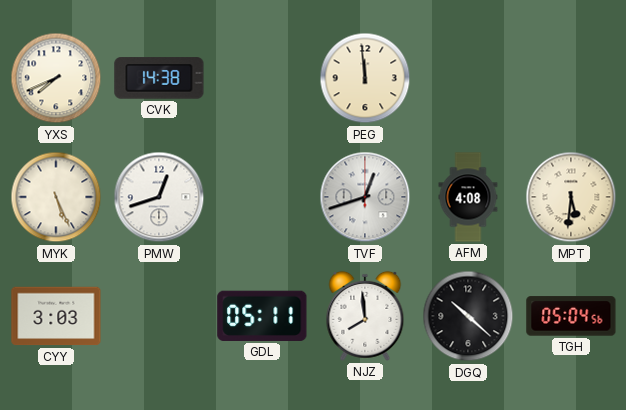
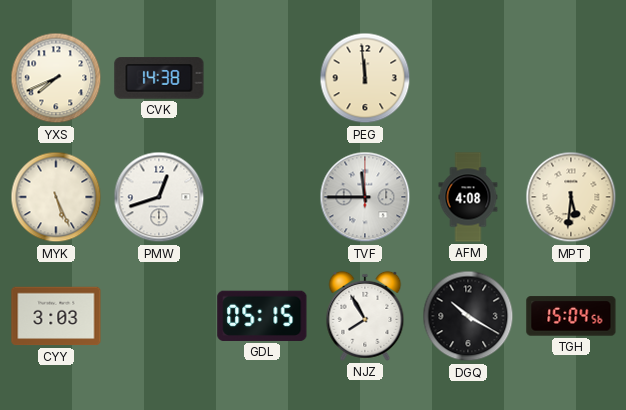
TVF: 12:42 -> 11:45 (365, 197)
GDL: 05:11 -> 05:15 (262, 316)
NJZ: 7:59 -> 7:55 (365, 316)
DGQ: 10:22 -> 10:20 (468, 316)
TGH: 05:04 -> 15:04 (571, 316)
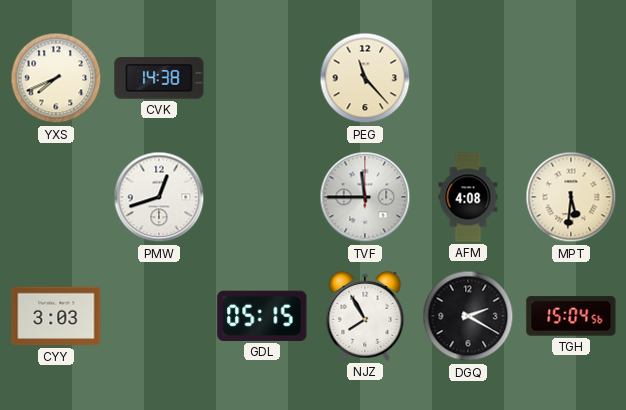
PEG: 11:59 -> 11:23 (365, 78)
MYK: 5:26 -> none (56, 197)
DGQ: 10:20 -> 2:20 (468, 316)
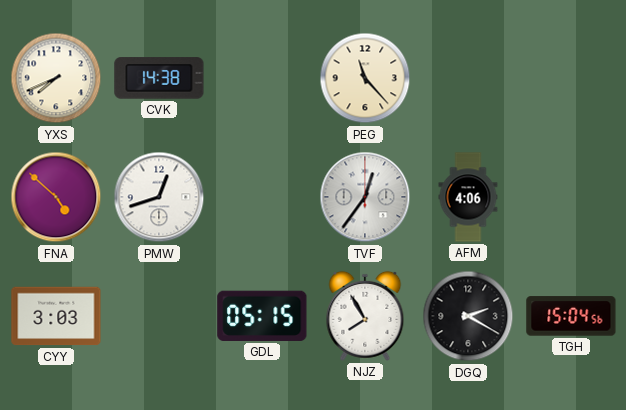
FNA: none -> 4:52 (56, 197)
TVF: 11:45 -> 12:36 (365, 197)
AFM: 4:08 -> 4:06 (468, 197)
MPT: 5:31 -> none (571, 197)
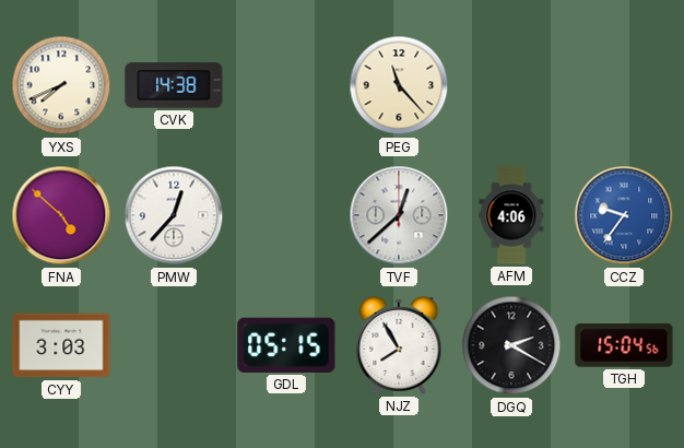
PMW: 12:42 -> 12:37 (174, 215)
TVF: 12:36 -> 12:38 (399, 215)
CCZ: none -> 9:36 (624, 215)
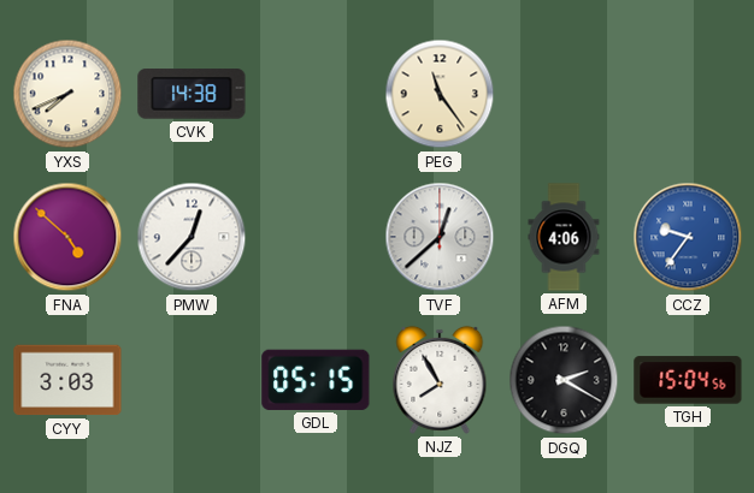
PEG: 11:23 -> 11:24 (440, 94)
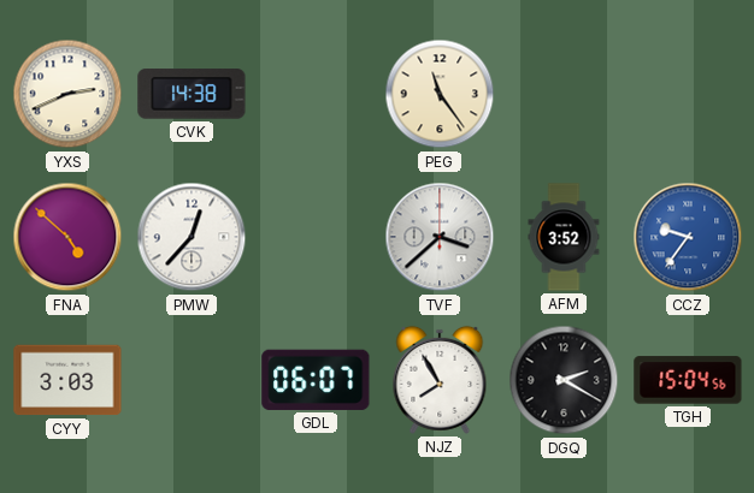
YXS: 7:41 -> 2:41 (67, 94)
TVF: 12:38 -> 3:38 (440, 237)
AFM: 4:06 -> 3:52 (564, 237)
GDL: 05:15 -> 06:07 (316, 380)
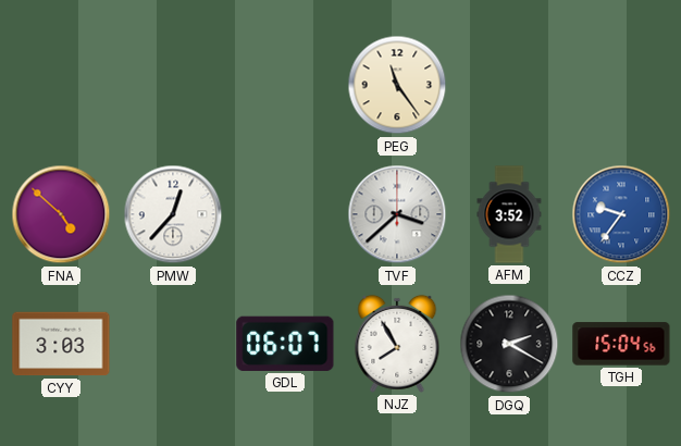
YXS: 2:41 -> none (67, 94)
CVK: 14:38 -> none (192, 94)
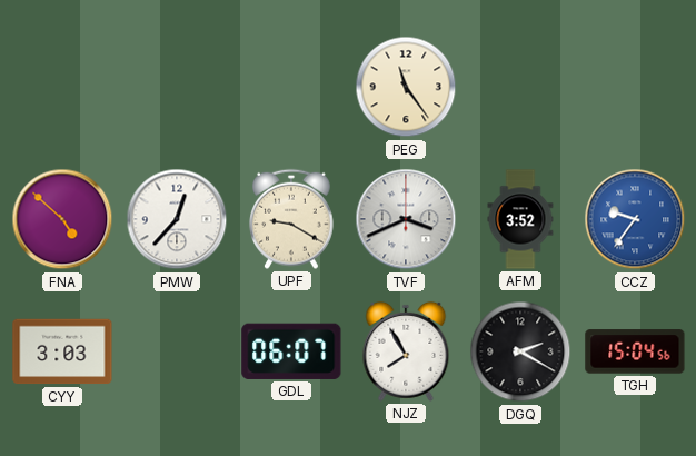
UPF: none -> 9:20 (292, 219)
TVF: 3:38 -> 3:41 (406, 219)
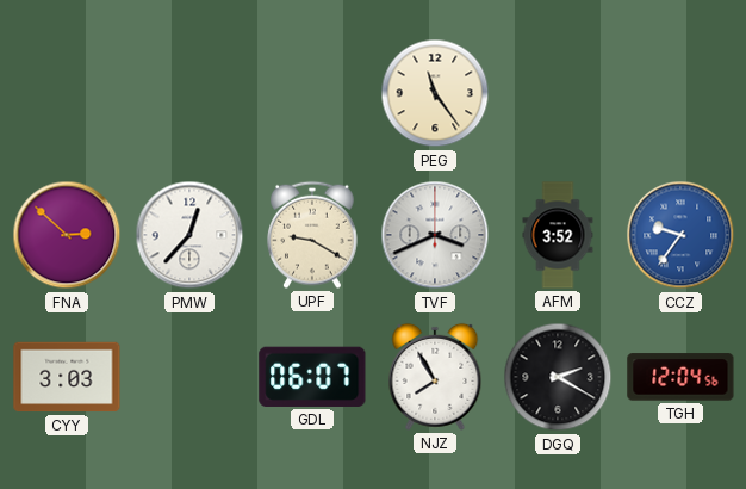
FNA: 4:52 -> 2:52 (67, 235)
TGH: 15:04 -> 12:04 (680, 377)
